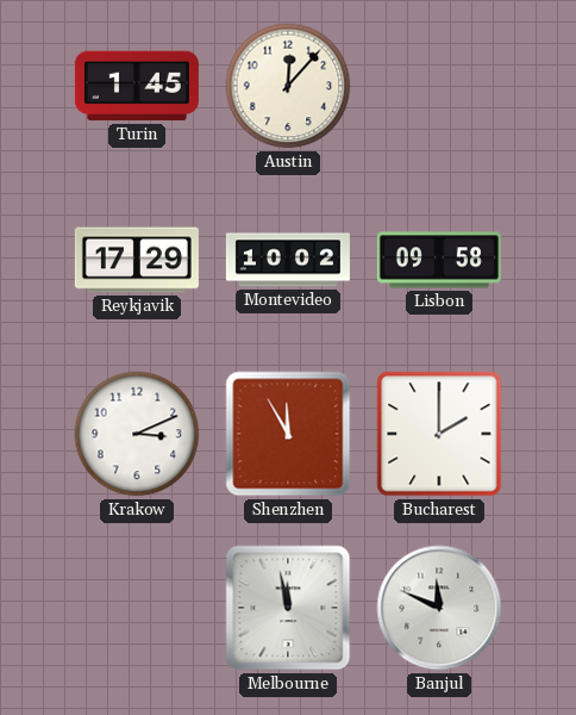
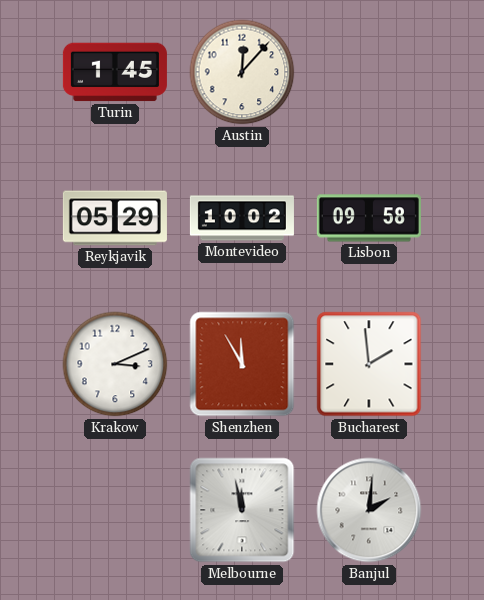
Reykjavik: 17:29 -> 05:29 (115, 218)
Bucharest: 2:00 -> 1:59 (369, 364)
Banjul: 11:49 -> 2:01 (369, 510)
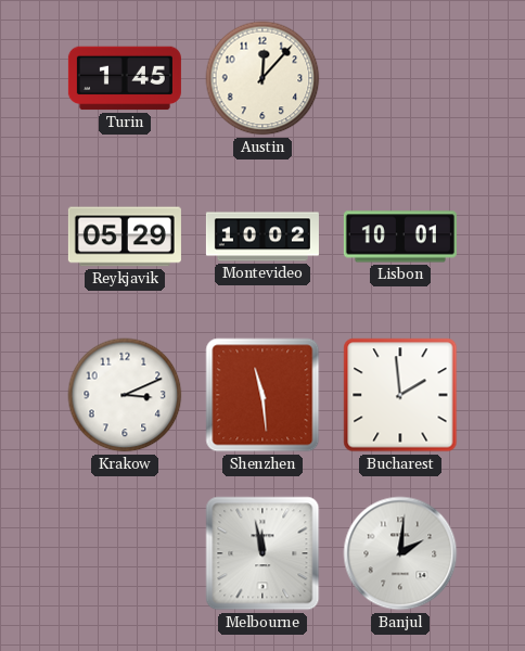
Lisbon: 09:58 -> 10:01 (400, 237)
Shenzhen: 11:55 -> 11:29 (262, 395)
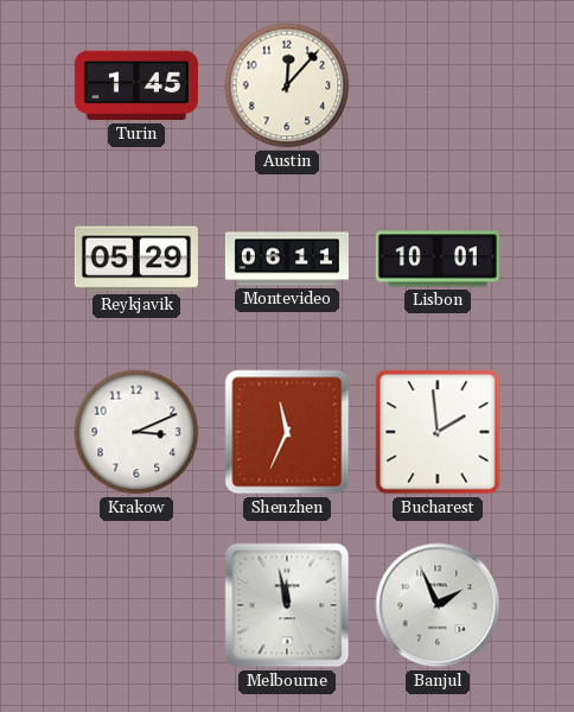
Montevideo: 10:02 -> 06:11 (287, 259)
Shenzhen: 11:29 -> 11:34 (287, 432)
Banjul: 2:01 -> 1:56 (438, 605)
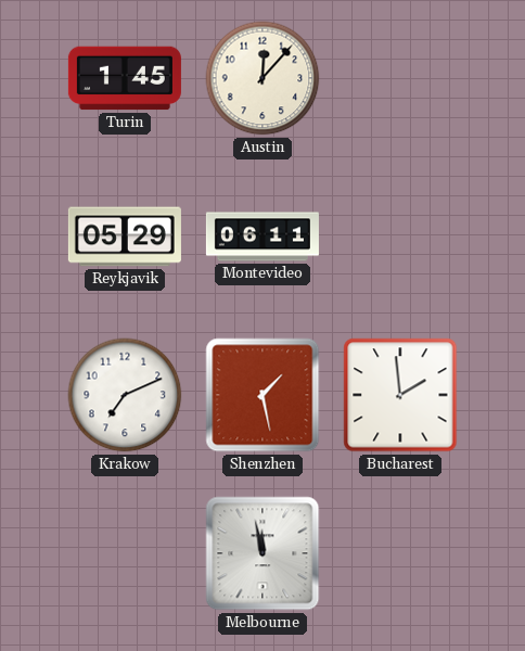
Lisbon: 10:01 -> none (438, 259)
Krakow: 3:11 -> 7:11 (125, 395)
Shenzhen: 11:34 -> 1:28 (262, 395)
Banjul: 1:56 -> none (438, 605)
